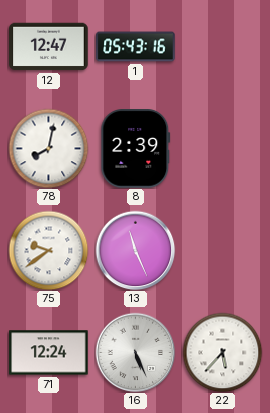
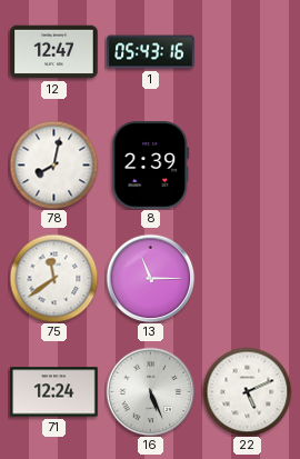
75: 9:39 -> 11:39 (53, 278)
13: 11:26 -> 11:15 (150, 278)
22: 5:37 -> 5:11 (247, 391)
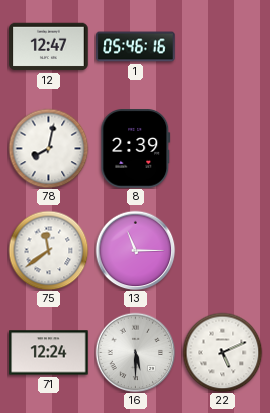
1: 05:43 -> 05:46 (136, 47)
16: 5:26 -> 5:30 (135, 352)
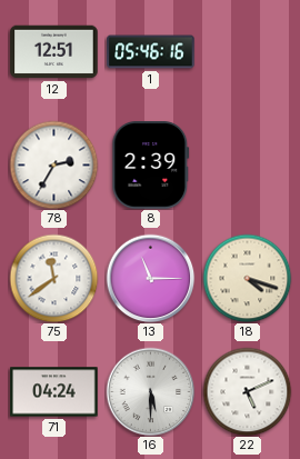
12: 12:47 -> 12:51 (54, 52)
78: 8:02 -> 2:35 (53, 164)
18: none -> 4:18 (247, 278)
71: 12:24 -> 04:24 (54, 392)
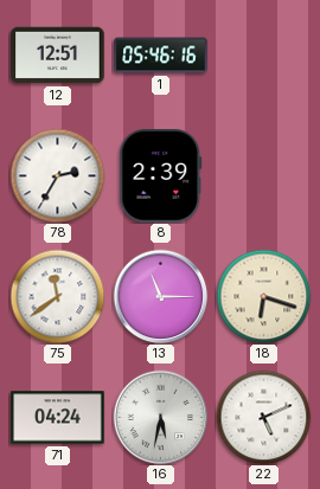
18: 4:18 -> 6:18 (263, 296)
16: 5:30 -> 5:32 (160, 417)
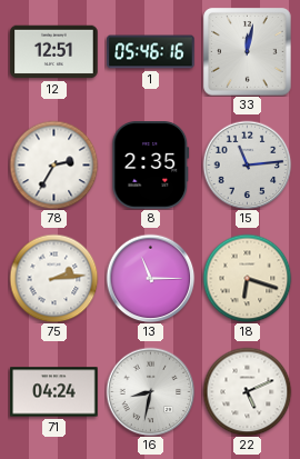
33: none -> 12:02 (248, 52)
8: 2:39 -> 2:35 (151, 166)
15: none -> 11:14 (247, 164)
75: 11:39 -> 2:14 (53, 278)
16: 5:32 -> 8:32 (150, 391)
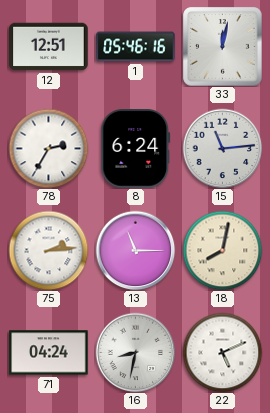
8: 2:35 -> 6:24 (136, 149)
18: 6:18 -> 8:02 (222, 250)
